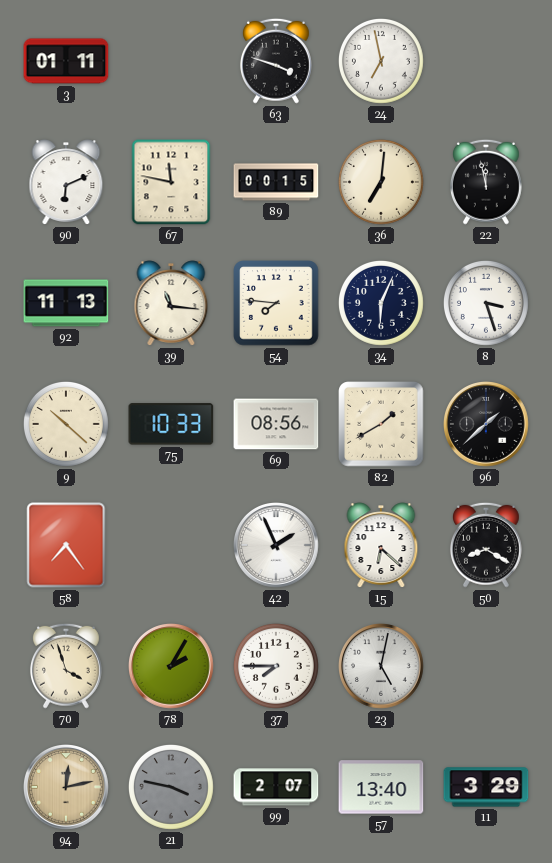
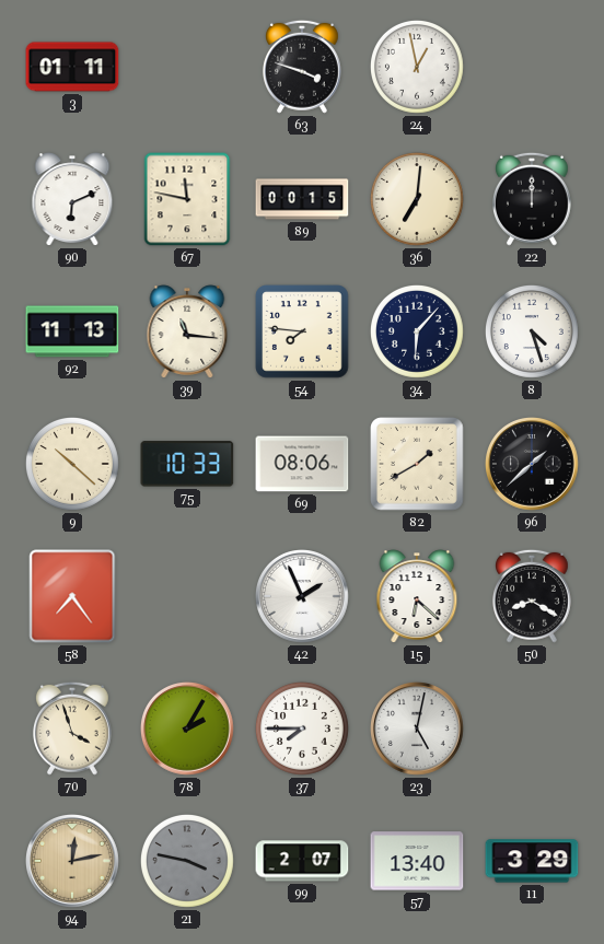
24: 6:58 -> 12:58 (417, 67)
22: 11:58 -> 12:00 (532, 199)
34: 6:04 -> 6:07 (417, 331)
8: 3:27 -> 4:27 (532, 331)
69: 08:56 -> 08:06 (302, 464)
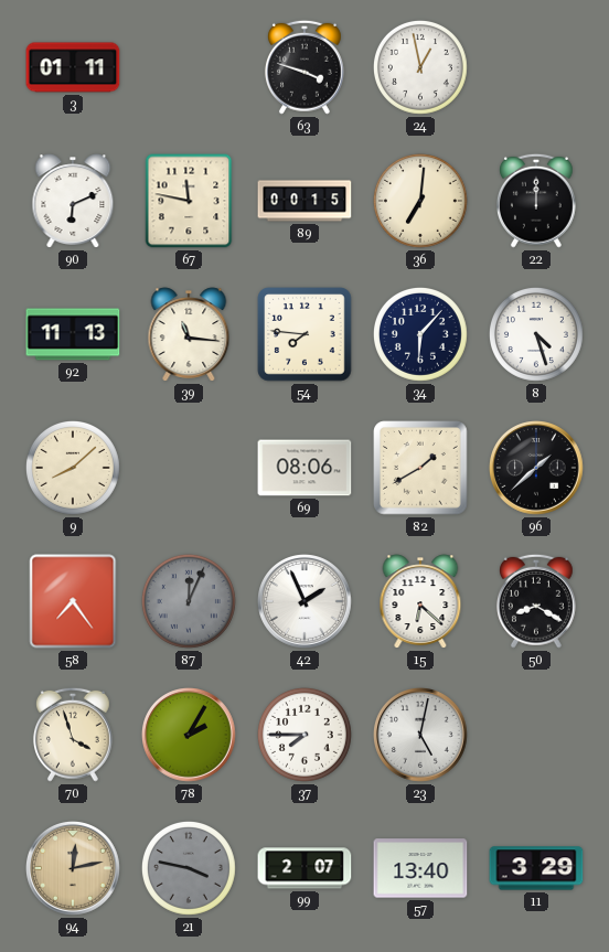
9: 10:22 -> 8:08 (73, 468)
75: 10:33 -> none (187, 464)
87: none -> 12:04 (189, 601)
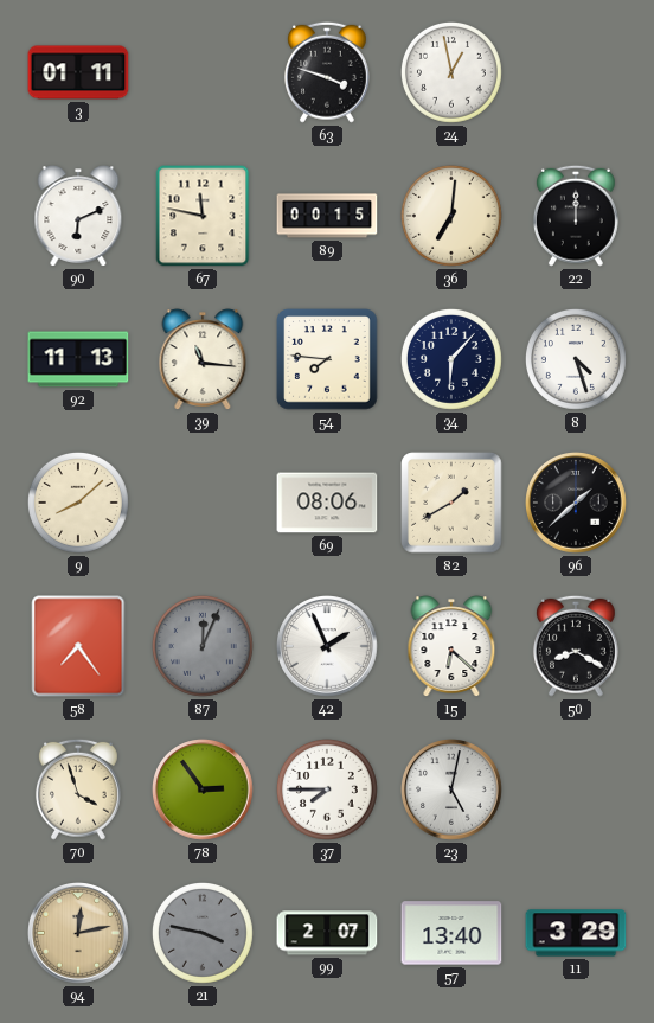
78: 2:05 -> 2:54 (204, 791)
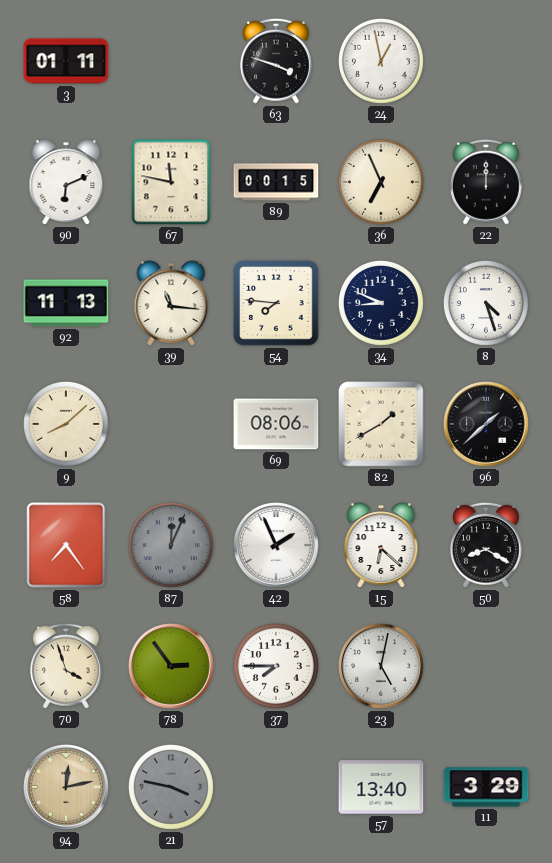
36: 7:01 -> 6:56 (381, 182)
34: 6:07 -> 8:49 (381, 303)
99: 2:07 -> none (327, 933)
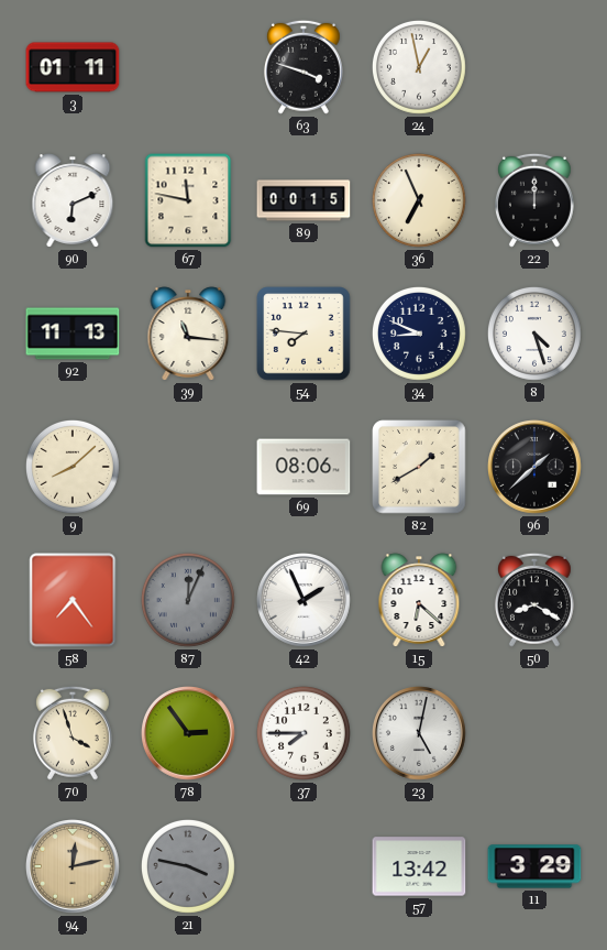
57: 13:40 -> 13:42 (419, 866)
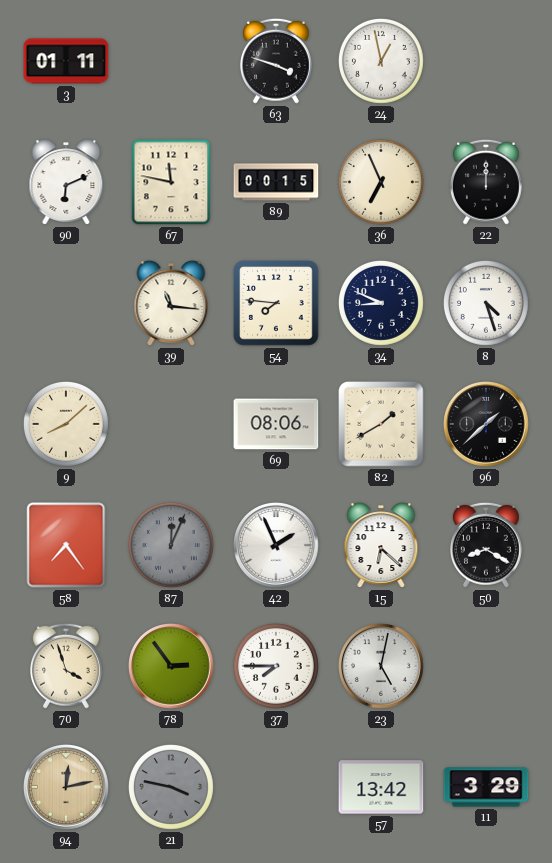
92: 11:13 -> none (73, 334)
